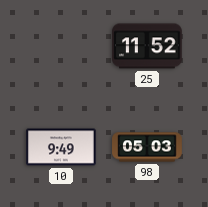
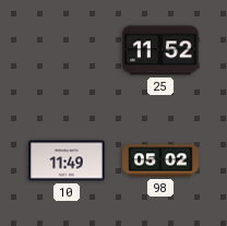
10: 9:49 -> 11:49 (67, 160)
98: 05:03 -> 05:02 (160, 160)
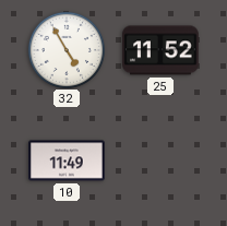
32: none -> 4:55 (65, 49)
98: 05:02 -> none (160, 160)
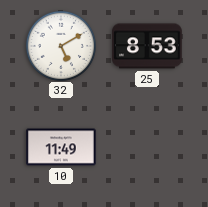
32: 4:55 -> 5:10 (60, 45)
25: 11:52 -> 8:53 (147, 46)
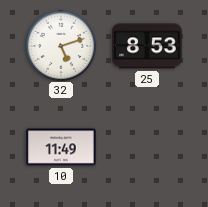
32: 5:10 -> 5:12 (60, 45)
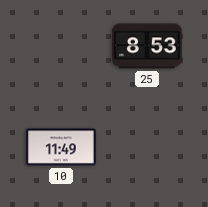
32: 5:12 -> none (60, 45)
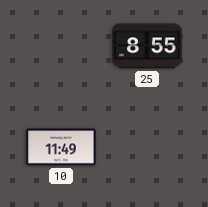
25: 8:53 -> 8:55 (147, 46)
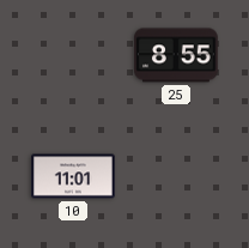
10: 11:49 -> 11:01 (73, 176)
